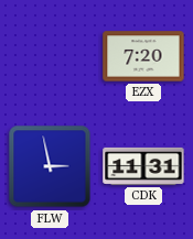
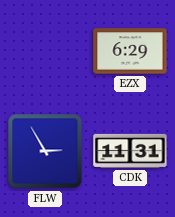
EZX: 7:20 -> 6:29 (130, 51)
FLW: 2:58 -> 2:55 (45, 151)
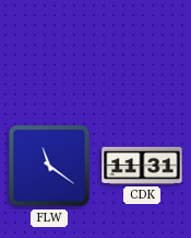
EZX: 6:29 -> none (130, 51)
FLW: 2:55 -> 11:21 (49, 166)
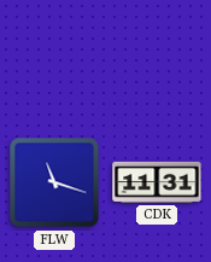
FLW: 11:21 -> 11:18 (54, 182)
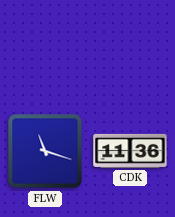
CDK: 11:31 -> 11:36 (130, 151)
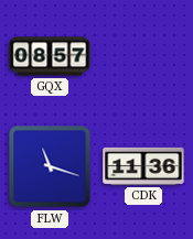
GQX: none -> 08:57 (50, 56)
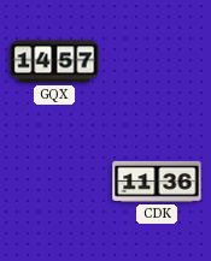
GQX: 08:57 -> 14:57 (54, 61)
FLW: 11:18 -> none (50, 166)
